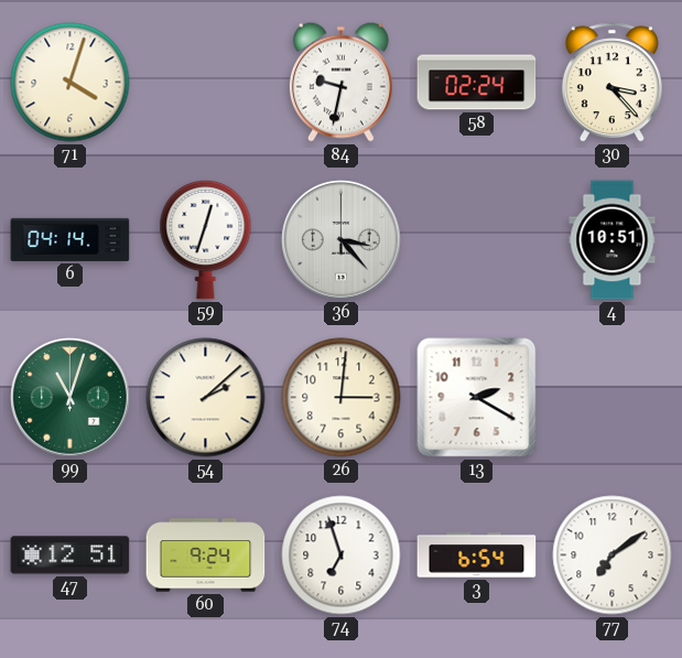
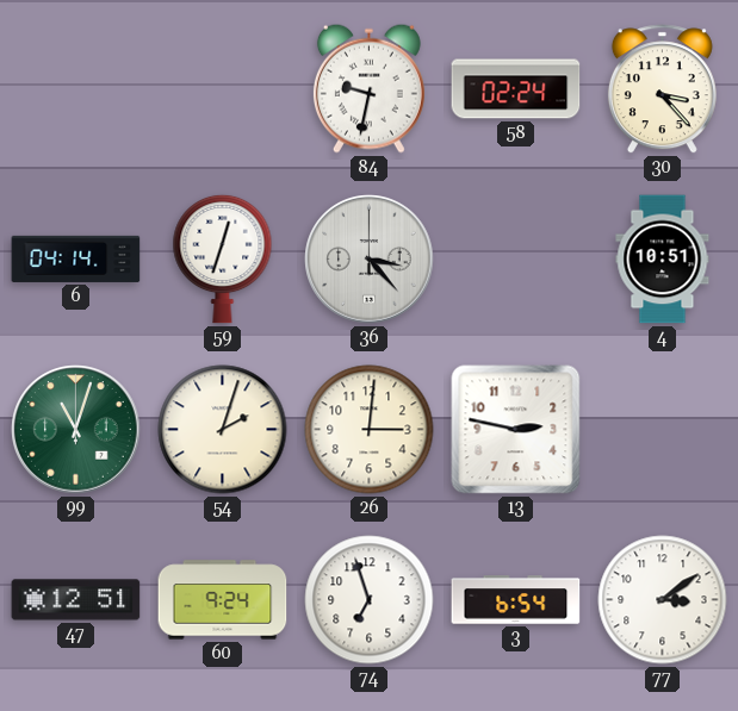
71: 4:03 -> none (71, 83)
54: 2:08 -> 2:03 (223, 430)
13: 2:20 -> 2:47 (516, 430)
77: 7:09 -> 3:09 (663, 600)
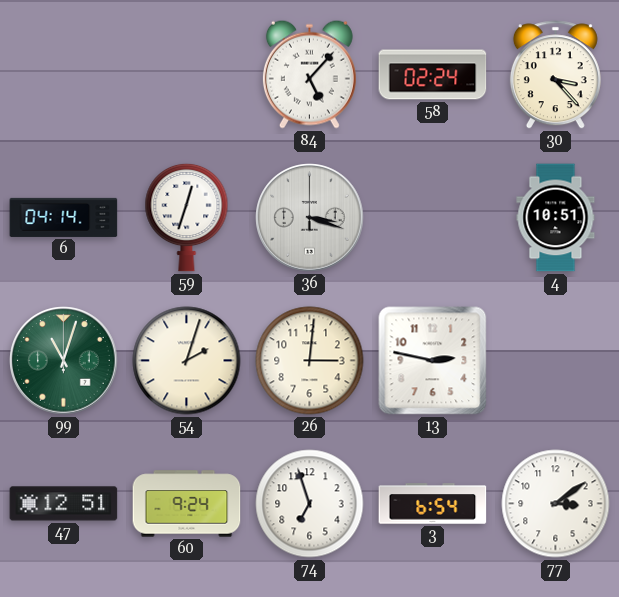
84: 9:32 -> 5:07 (309, 74)
36: 3:23 -> 3:18 (310, 218)
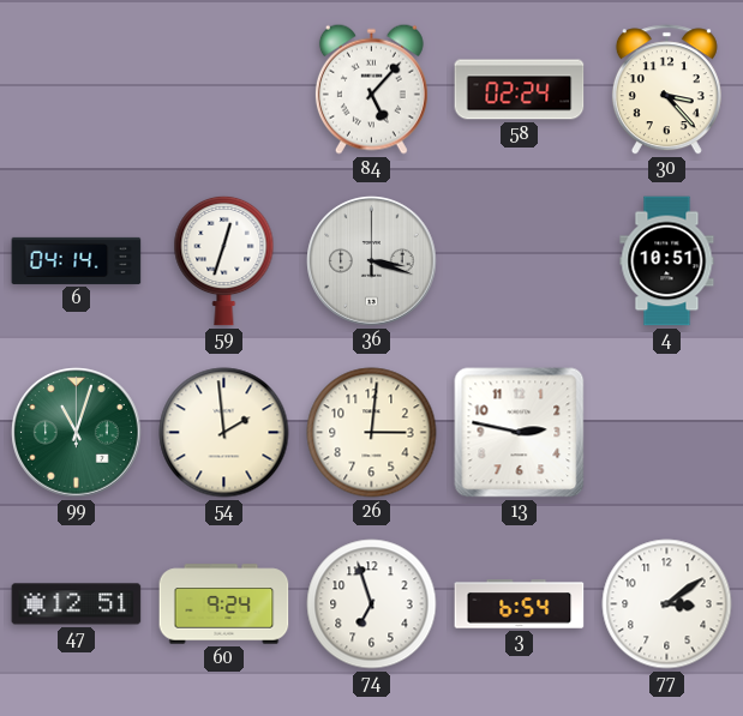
54: 2:03 -> 1:59 (224, 433)
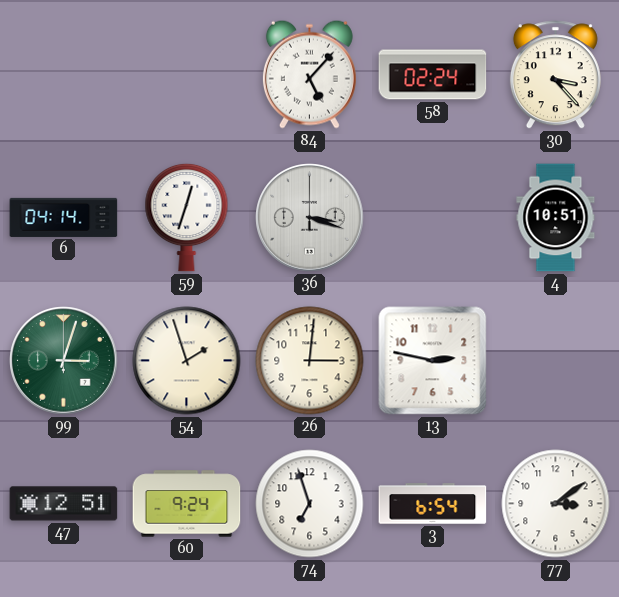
99: 11:03 -> 3:03 (64, 361)
54: 1:59 -> 1:57 (187, 361)
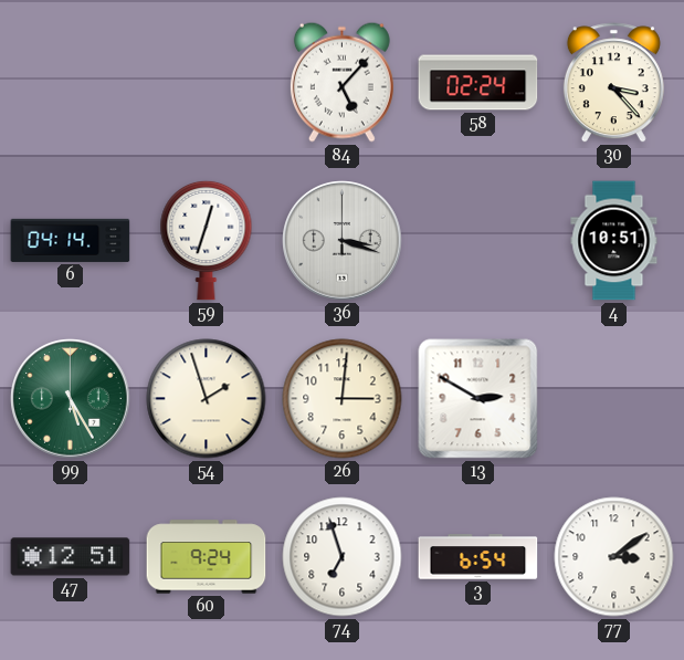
99: 3:03 -> 5:25 (71, 399)
13: 2:47 -> 2:50 (478, 399)
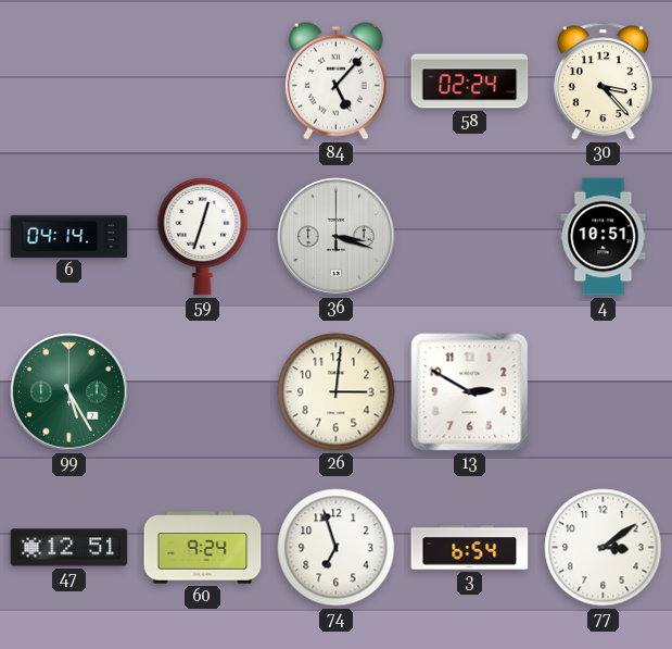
54: 1:57 -> none (207, 399)
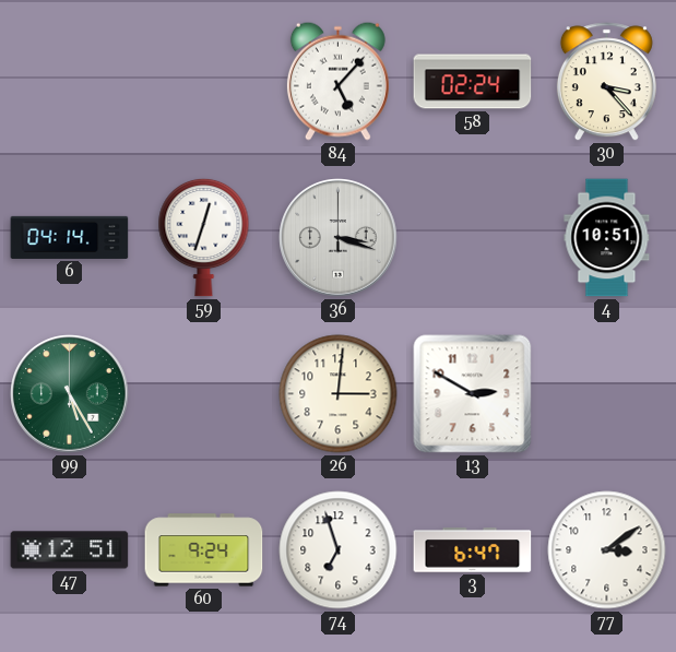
3: 6:54 -> 6:47 (473, 550)
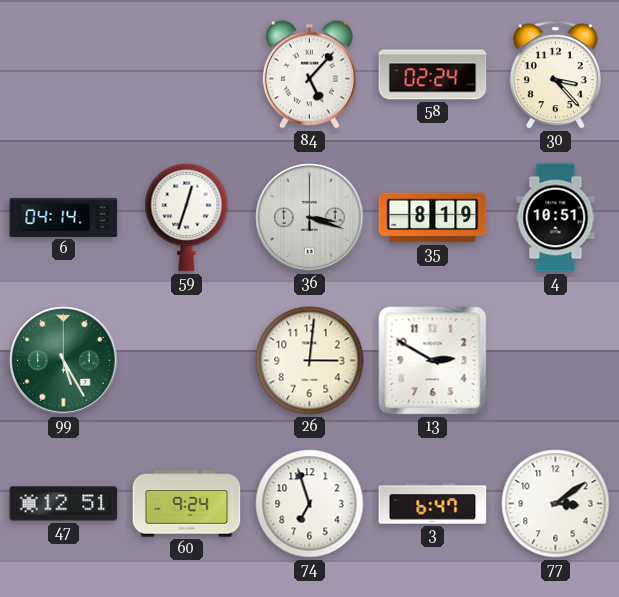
35: none -> 8:19 (433, 218)
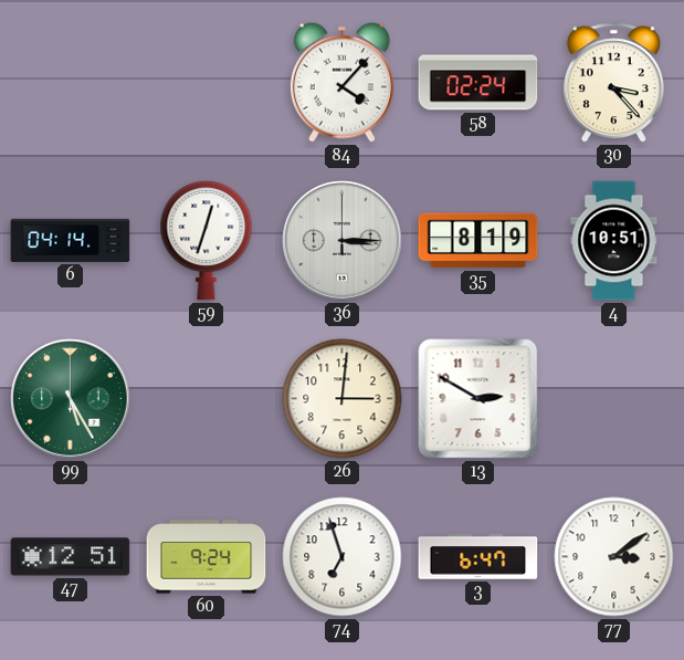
84: 5:07 -> 4:07 (341, 82)
36: 3:18 -> 3:15 (343, 241)
